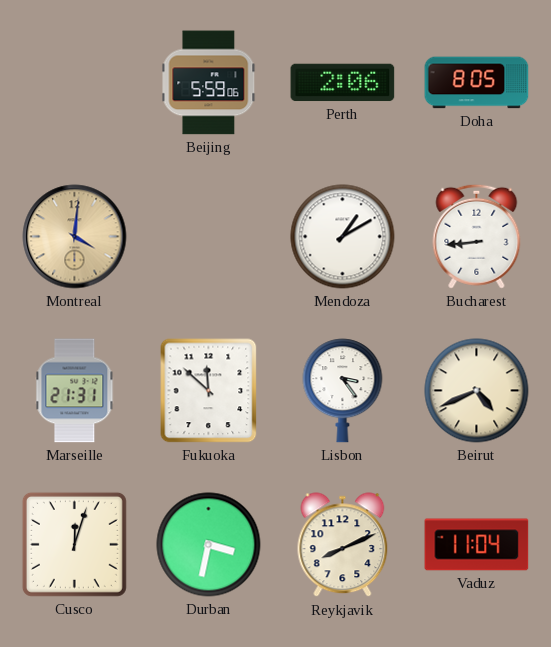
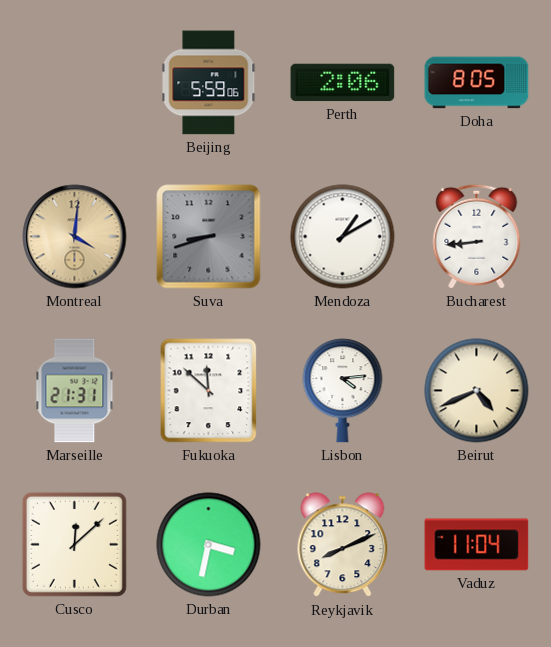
Suva: none -> 8:42 (209, 237)
Lisbon: 3:24 -> 4:14 (343, 391)
Cusco: 12:03 -> 12:08 (74, 544)
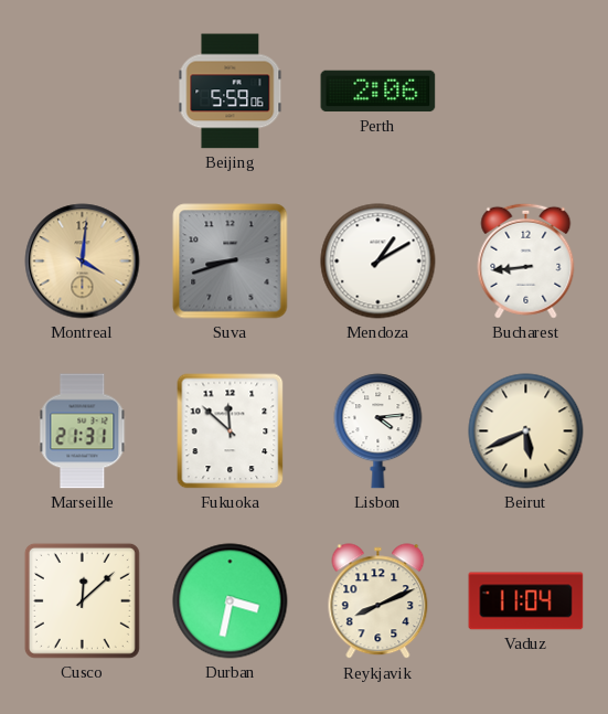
Doha: 8:05 -> none (477, 83)
Beirut: 4:41 -> 5:41 (526, 431)
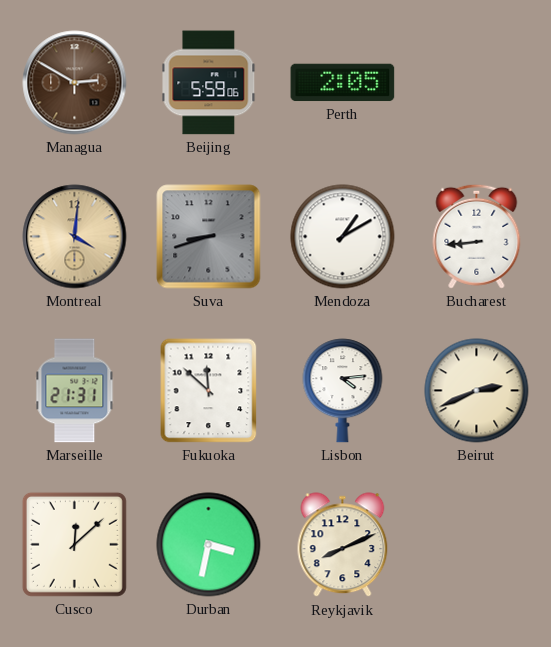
Managua: none -> 2:50 (75, 83)
Perth: 2:06 -> 2:05 (343, 83)
Beirut: 5:41 -> 2:41 (477, 391)
Vaduz: 11:04 -> none (526, 601)
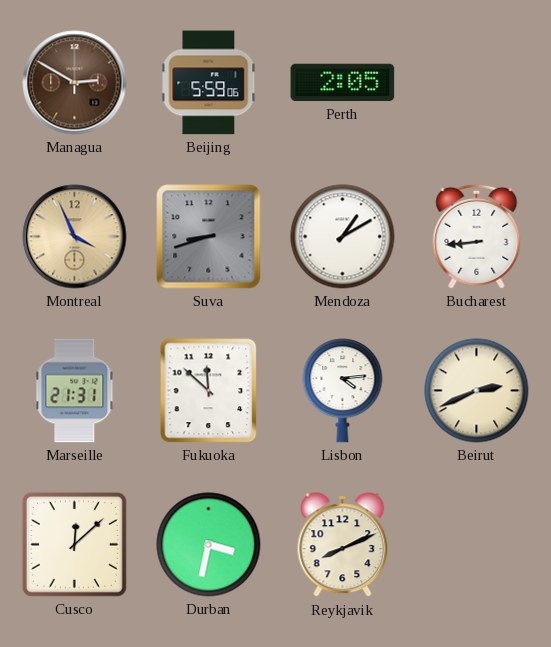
Montreal: 4:01 -> 3:56 (75, 237)
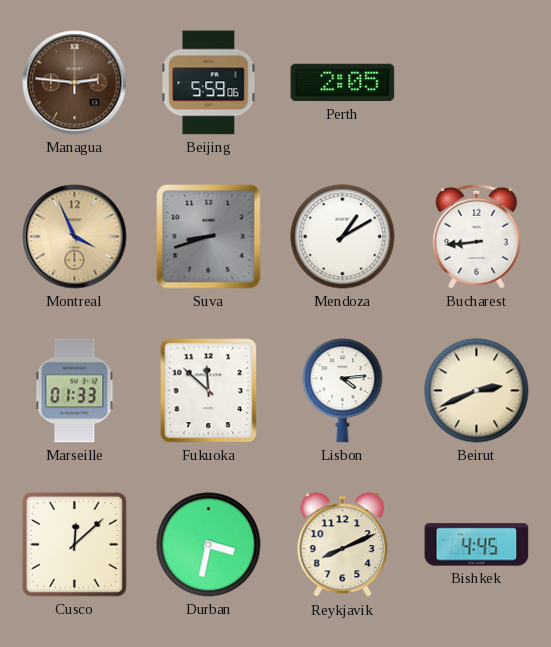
Managua: 2:50 -> 2:46 (75, 83)
Marseille: 21:31 -> 01:33 (75, 391)
Bishkek: none -> 4:45 (477, 545)
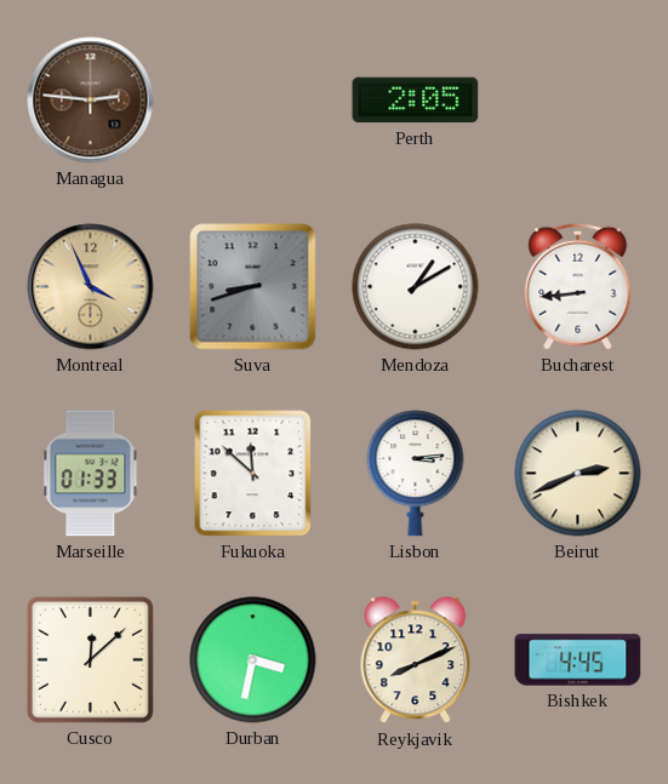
Beijing: 5:59 -> none (209, 83)
Lisbon: 4:14 -> 3:14 (416, 474)
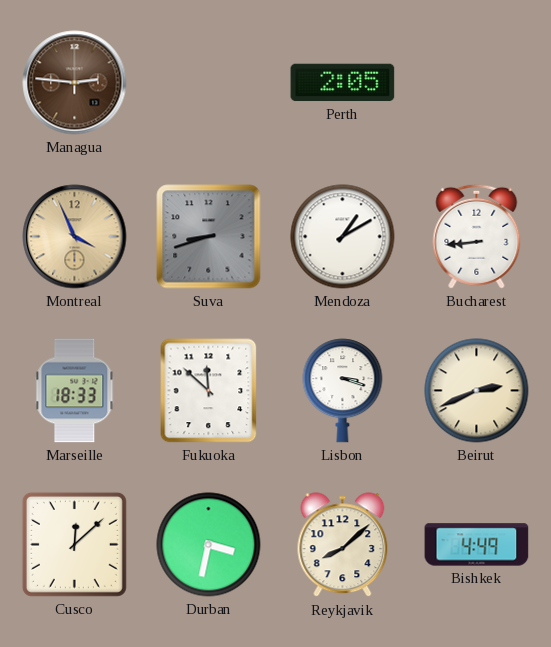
Marseille: 01:33 -> 18:33 (75, 391)
Lisbon: 3:14 -> 3:18 (343, 391)
Reykjavik: 8:11 -> 8:08 (343, 545)
Bishkek: 4:45 -> 4:49 (477, 545)
